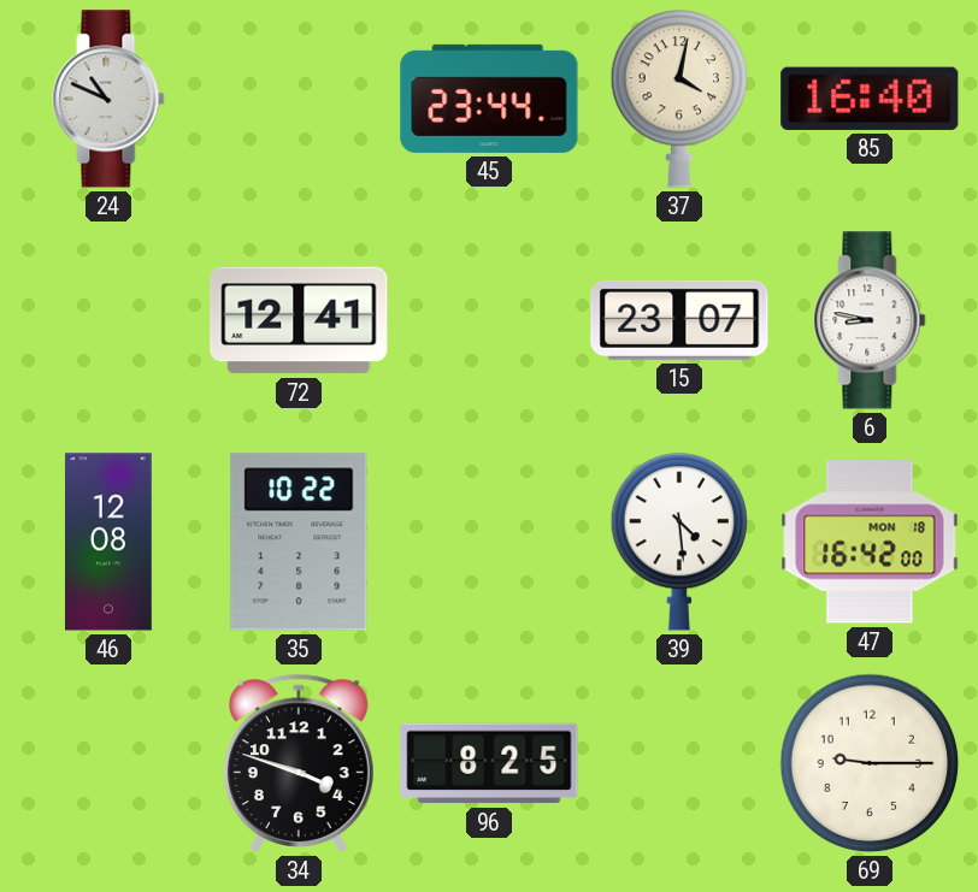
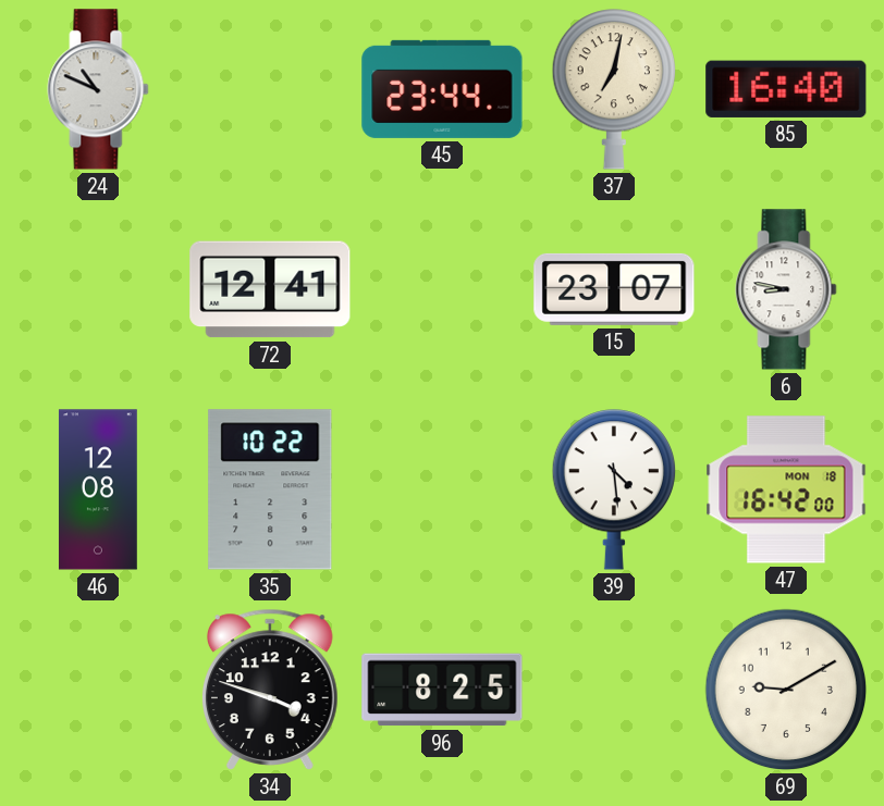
37: 4:02 -> 7:02 (613, 89)
69: 9:15 -> 9:10 (786, 690)
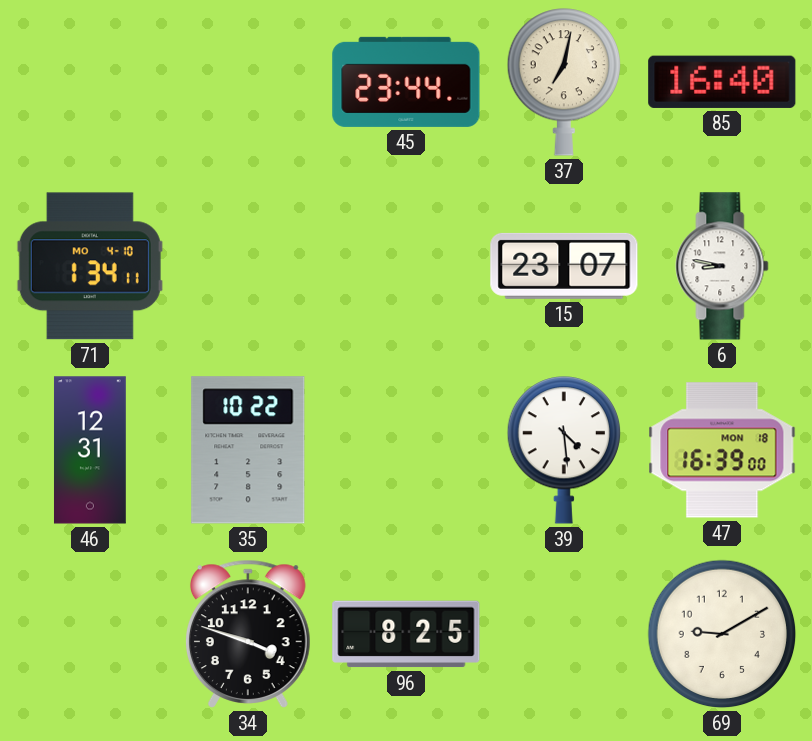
24: 10:49 -> none (98, 89)
71: none -> 1:34 (90, 266)
72: 12:41 -> none (270, 289)
46: 12:08 -> 12:31 (90, 450)
47: 16:42 -> 16:39 (722, 450)
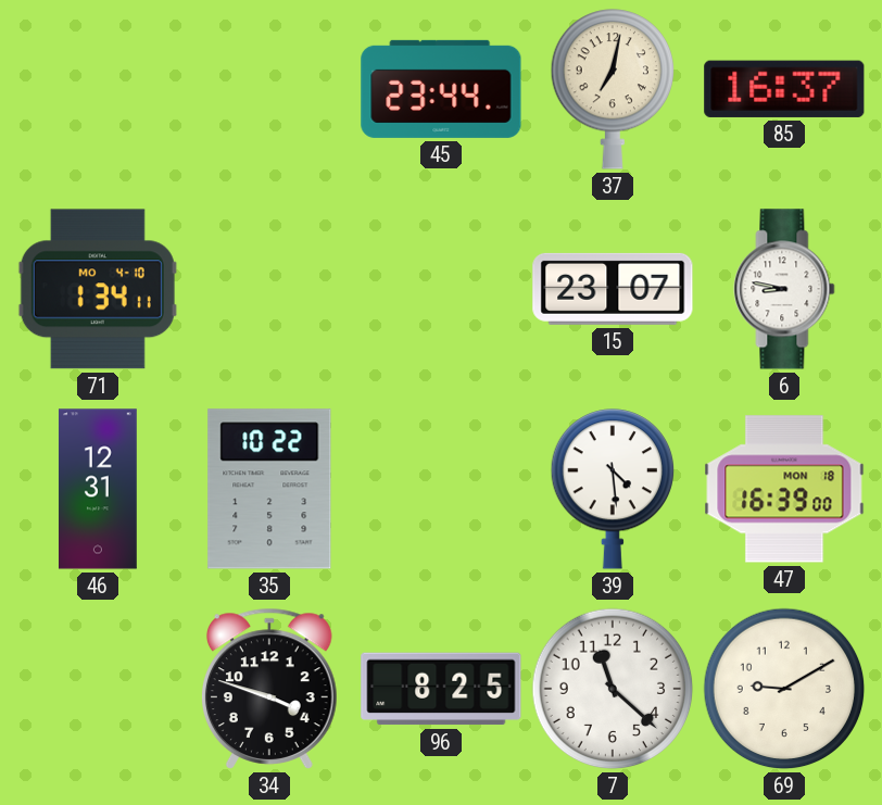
85: 16:40 -> 16:37 (784, 89)
7: none -> 11:22 (613, 689)
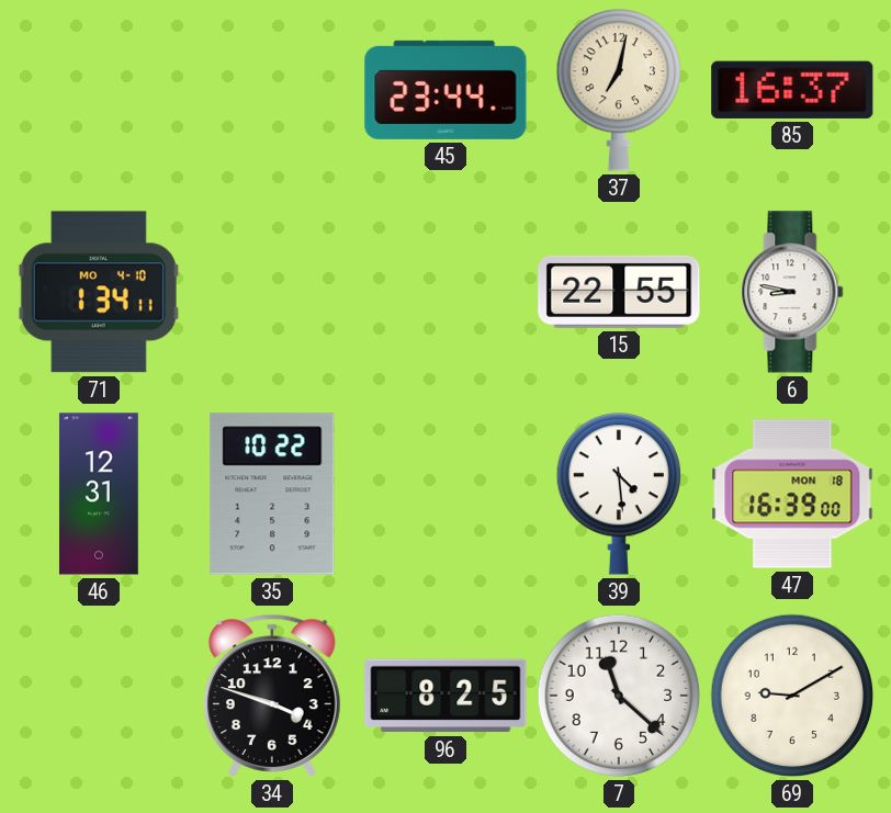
15: 23:07 -> 22:55 (619, 292)
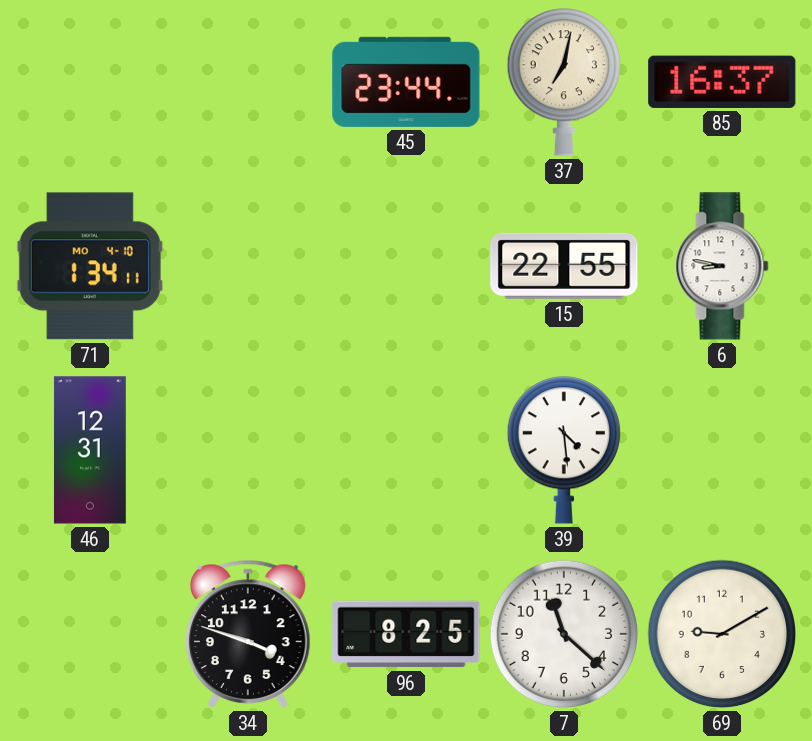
35: 10:22 -> none (272, 494)
47: 16:39 -> none (792, 494)
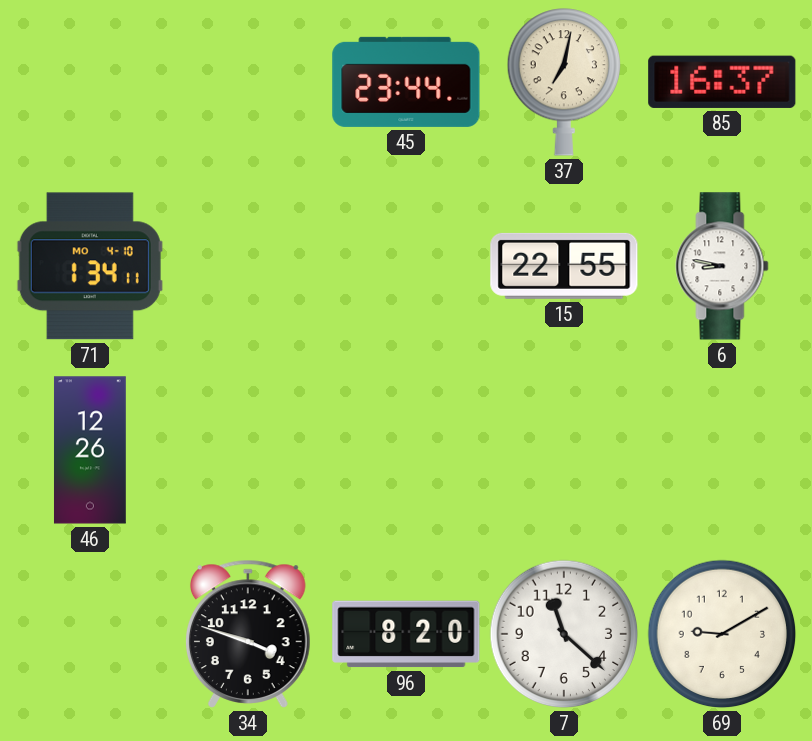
46: 12:31 -> 12:26 (90, 450)
39: 4:29 -> none (563, 450)
96: 8:25 -> 8:20 (406, 634)
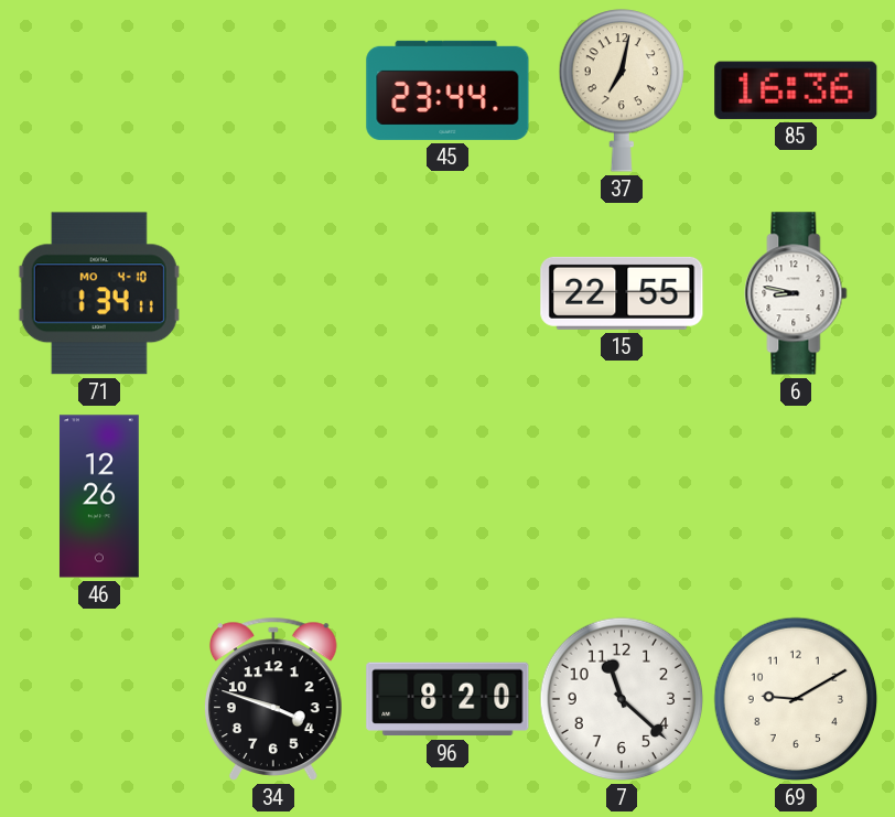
85: 16:37 -> 16:36 (796, 90)
